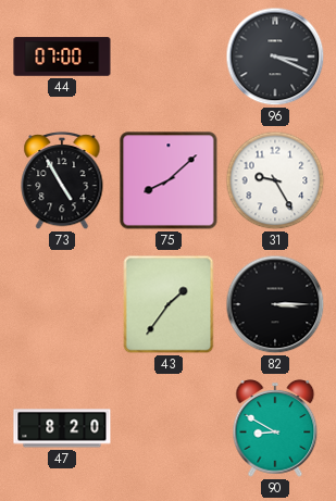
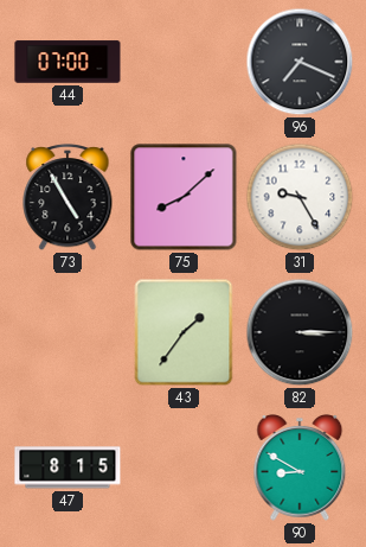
96: 3:19 -> 7:19 (300, 62)
47: 8:20 -> 8:15 (68, 468)
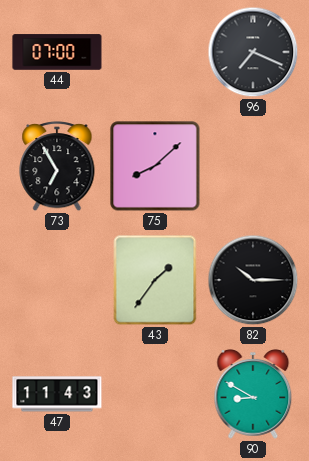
73: 4:55 -> 6:55 (57, 167)
31: 9:25 -> none (300, 197)
82: 3:15 -> 10:15 (253, 280)
47: 8:15 -> 11:43 (57, 394)
